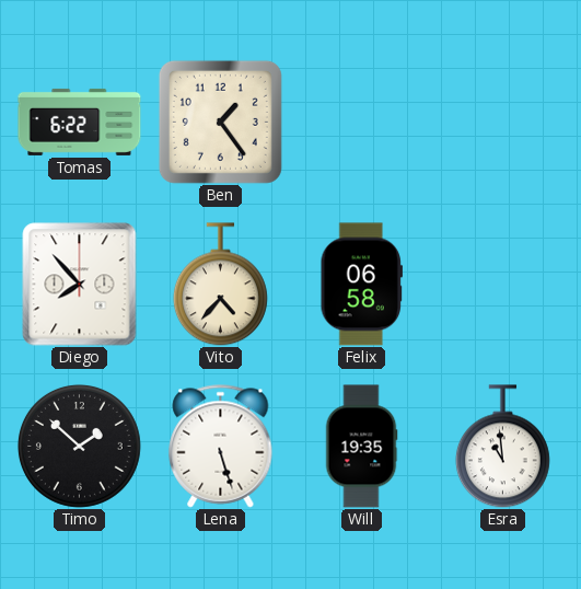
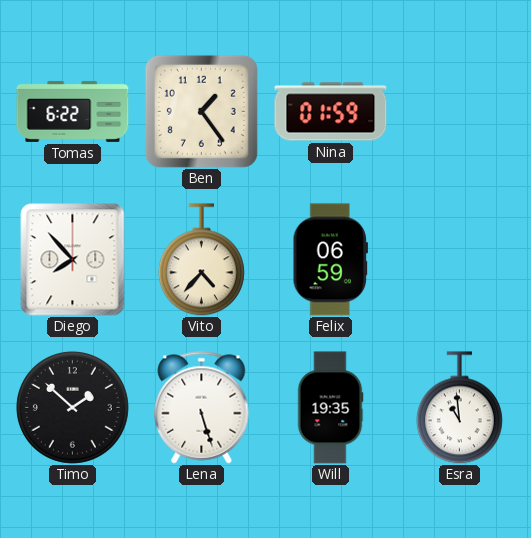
Nina: none -> 01:59 (331, 112)
Felix: 06:58 -> 06:59 (330, 260)
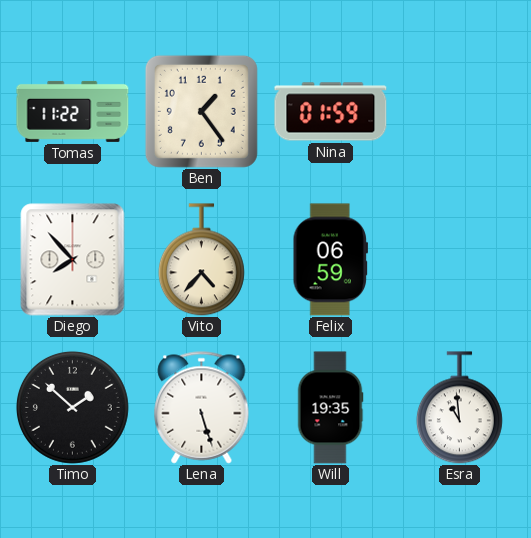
Tomas: 6:22 -> 11:22 (73, 111)
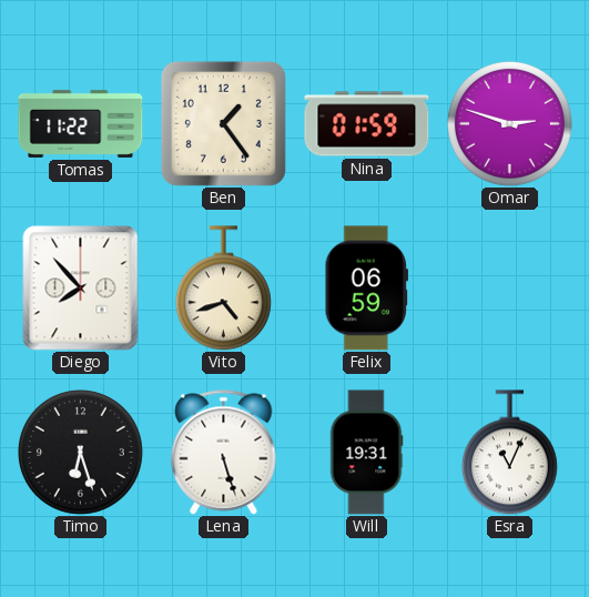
Omar: none -> 2:48 (509, 123)
Vito: 4:37 -> 4:42 (223, 289)
Timo: 1:52 -> 6:27 (80, 452)
Will: 19:35 -> 19:31 (366, 453)
Esra: 10:59 -> 11:04 (509, 453)
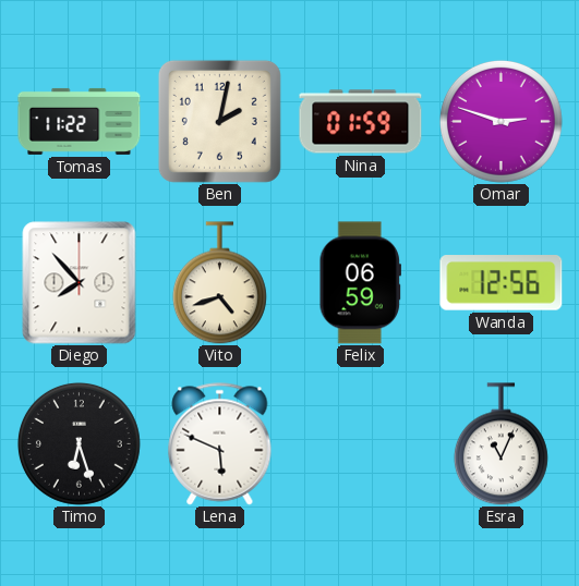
Ben: 1:24 -> 2:02 (219, 121)
Wanda: none -> 12:56 (502, 283)
Lena: 5:27 -> 5:49 (220, 444)
Will: 19:31 -> none (366, 453)
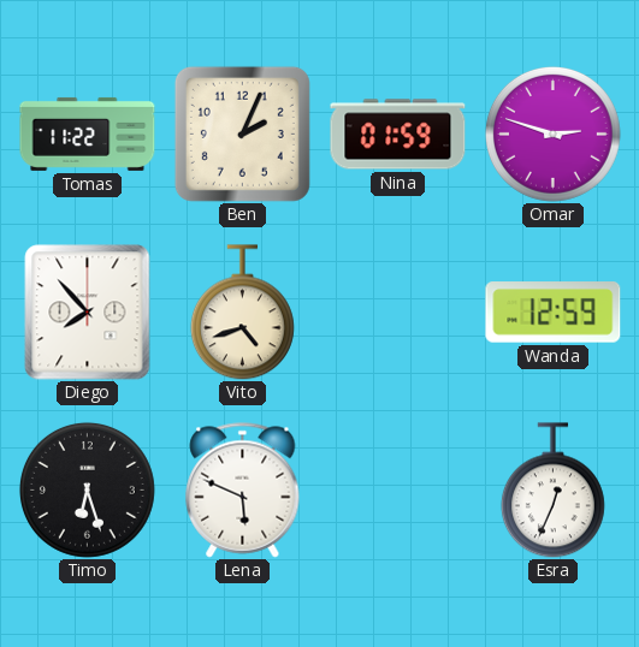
Ben: 2:02 -> 2:04 (242, 133)
Felix: 06:59 -> none (360, 283)
Wanda: 12:56 -> 12:59 (554, 313)
Esra: 11:04 -> 12:34 (552, 491)
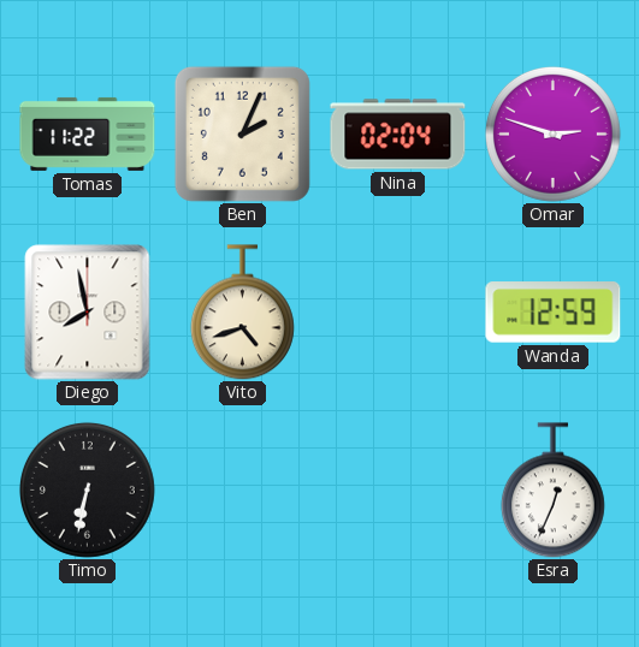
Nina: 01:59 -> 02:04 (398, 135)
Diego: 7:53 -> 7:58 (88, 313)
Timo: 6:27 -> 6:32 (87, 489)
Lena: 5:49 -> none (243, 491)
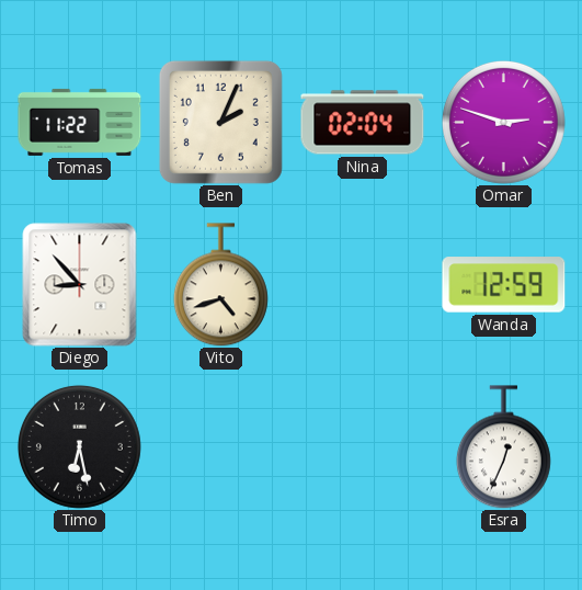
Diego: 7:58 -> 8:53 (80, 285)
Timo: 6:32 -> 6:28 (79, 446)
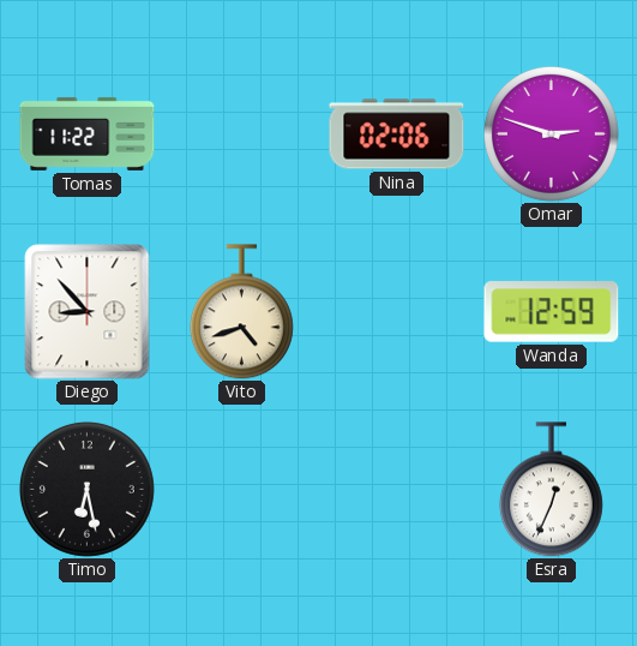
Ben: 2:04 -> none (220, 122)
Nina: 02:04 -> 02:06 (397, 134)
